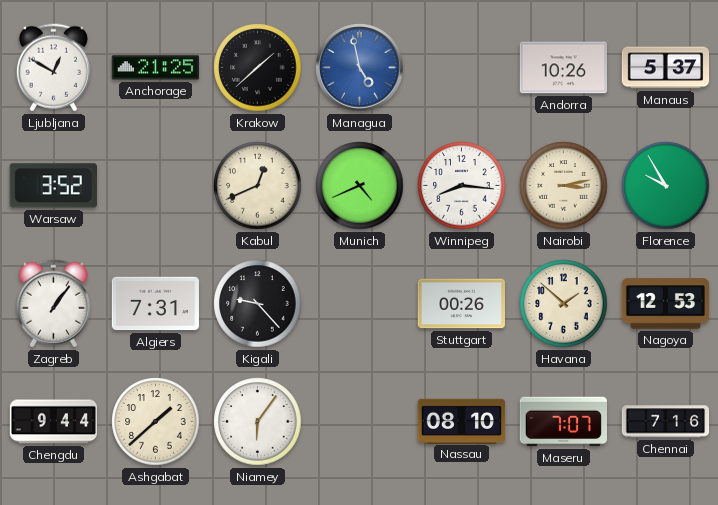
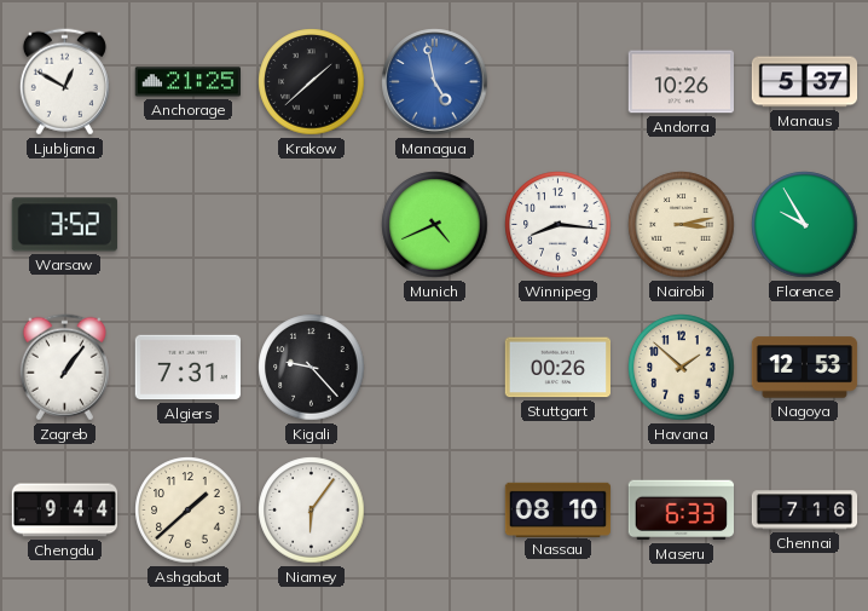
Kabul: 12:41 -> none (258, 186)
Maseru: 7:07 -> 6:33 (681, 511)
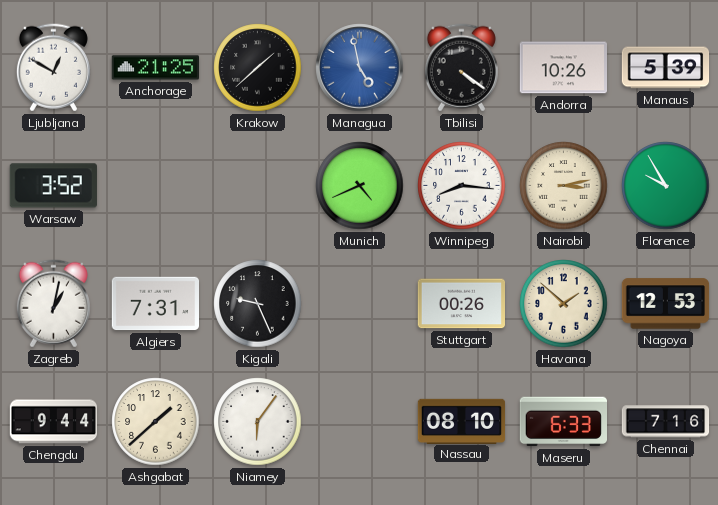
Tbilisi: none -> 4:21 (461, 68)
Manaus: 5:37 -> 5:39 (666, 68)
Zagreb: 1:06 -> 1:02 (53, 304)
Kigali: 9:23 -> 9:26 (258, 304)
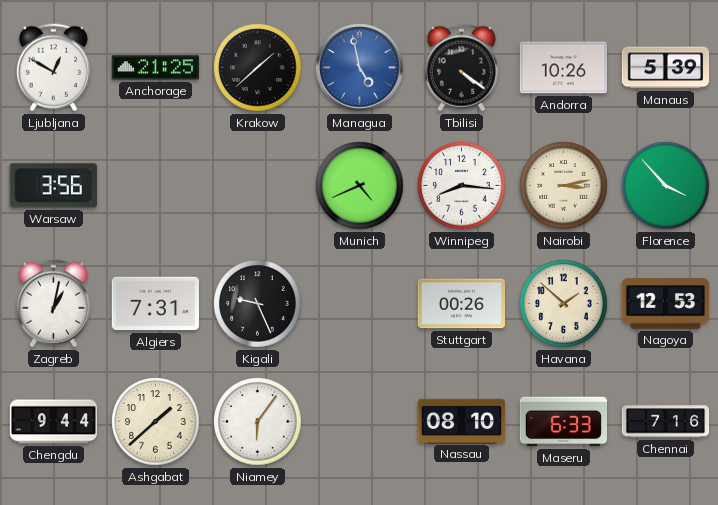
Warsaw: 3:52 -> 3:56 (53, 186)
Florence: 9:55 -> 3:53 (666, 186)
